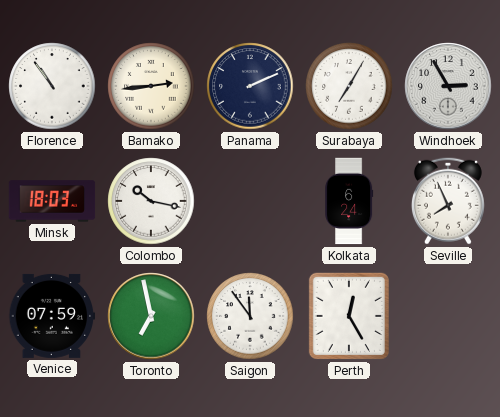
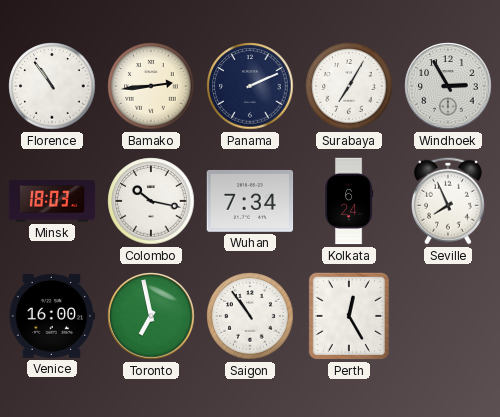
Wuhan: none -> 7:34 (250, 201)
Venice: 07:59 -> 16:00 (52, 316)
Saigon: 11:54 -> 10:54 (250, 316)
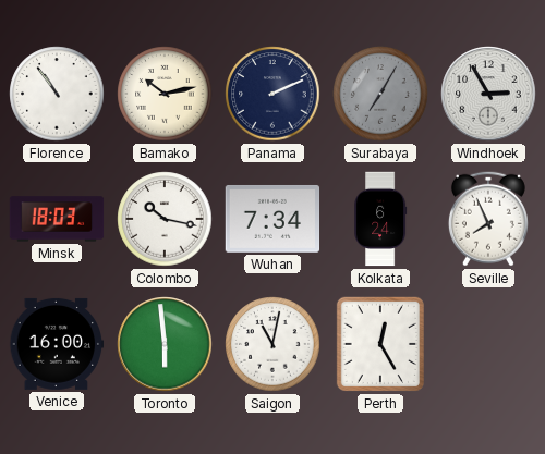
Bamako: 2:44 -> 10:13 (165, 94)
Surabaya dial: white -> grey (380, 94)
Toronto: 6:58 -> 5:59 (165, 344)
Saigon: 10:54 -> 11:02 (272, 344)
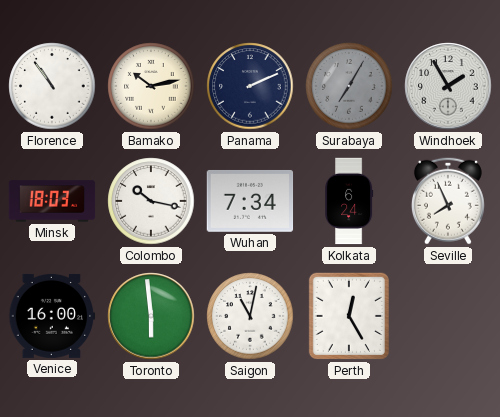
Windhoek: 2:55 -> 1:55 (448, 86)
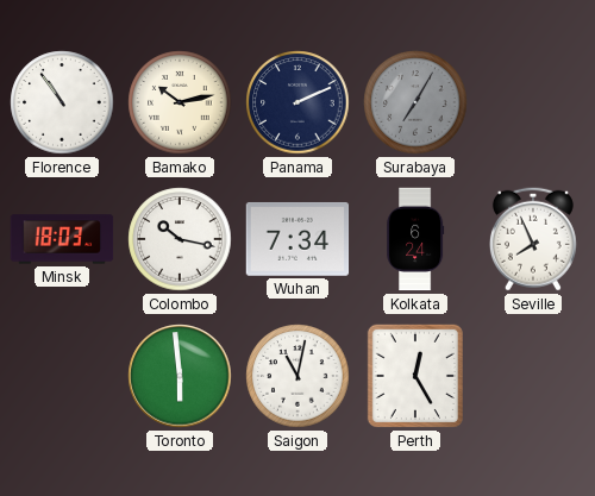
Windhoek: 1:55 -> none (448, 86)
Venice: 16:00 -> none (52, 316)
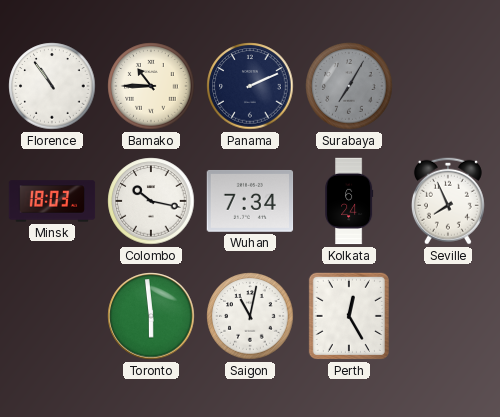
Bamako: 10:13 -> 10:45 (151, 86)
